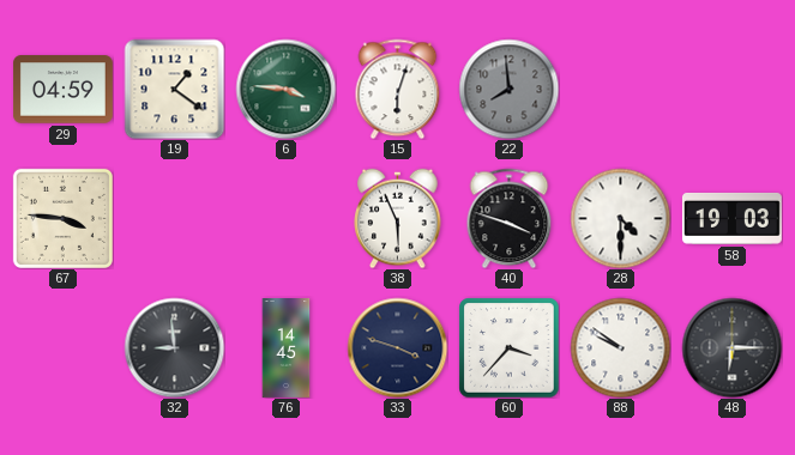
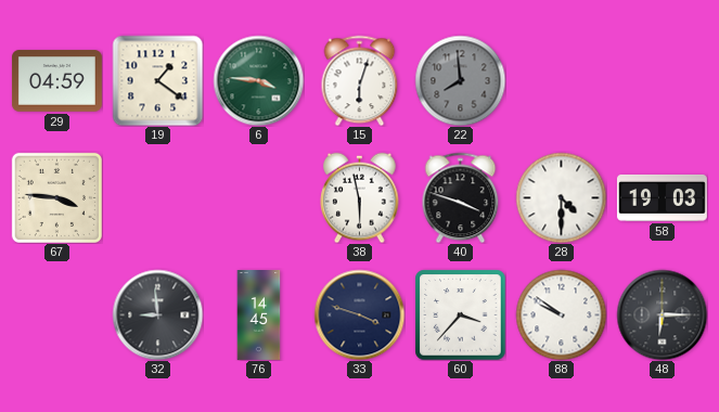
38: 5:56 -> 5:58 (360, 197)
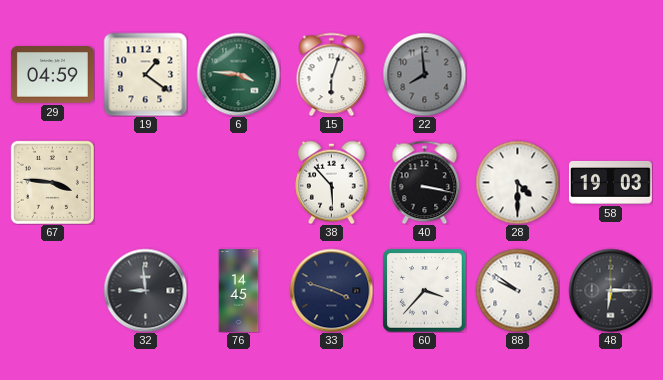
38: 5:58 -> 5:53 (332, 182)
40: 3:48 -> 3:17 (425, 182)
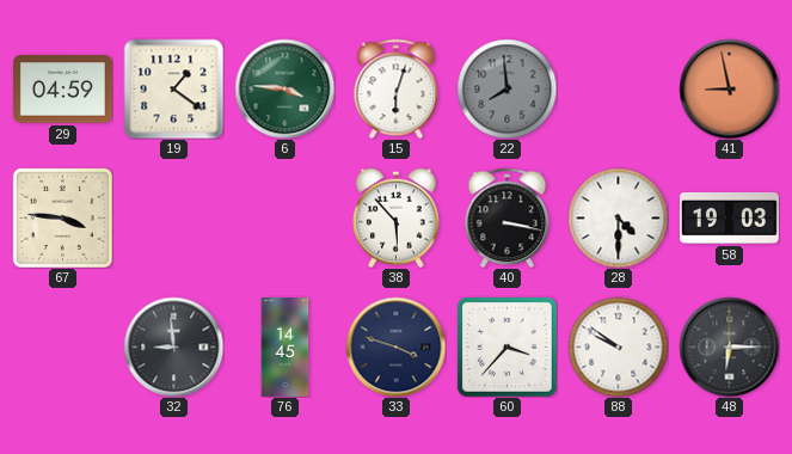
41: none -> 8:58 (729, 88)
